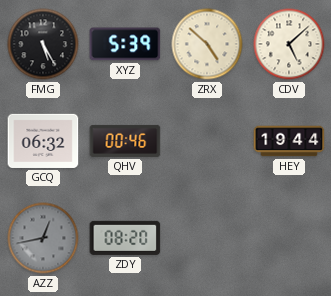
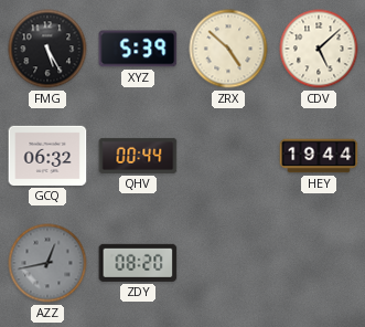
QHV: 00:46 -> 00:44 (138, 156)
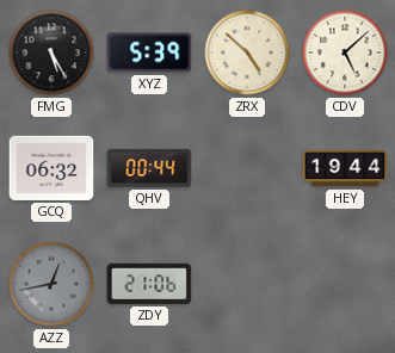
ZDY: 08:20 -> 21:06 (149, 284)
